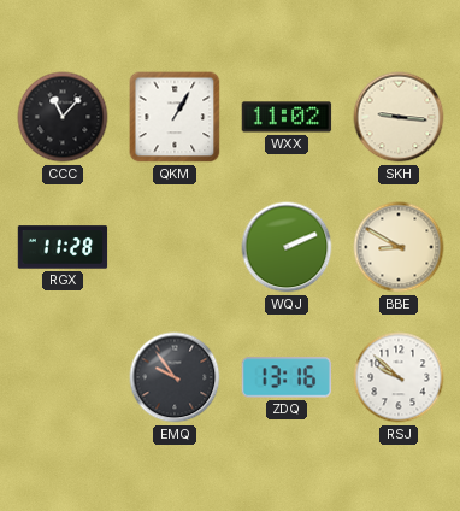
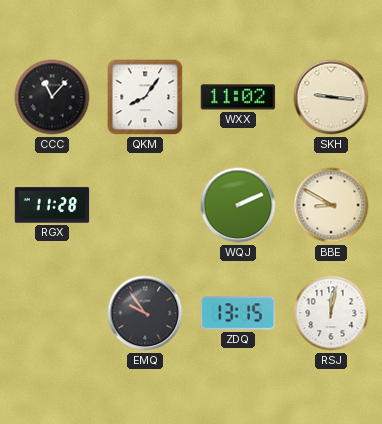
QKM: 1:05 -> 8:06 (145, 97)
ZDQ: 13:16 -> 13:15 (238, 313)
RSJ: 9:52 -> 12:02 (331, 313)
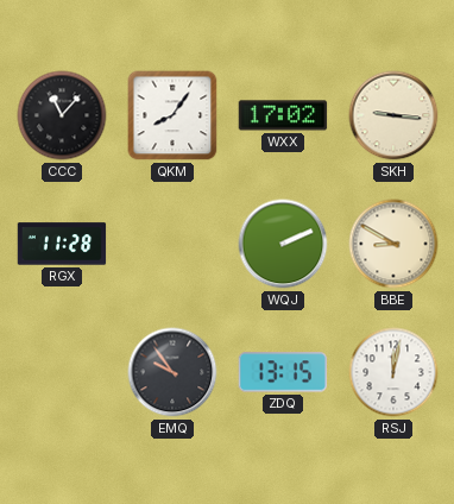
WXX: 11:02 -> 17:02 (283, 115)
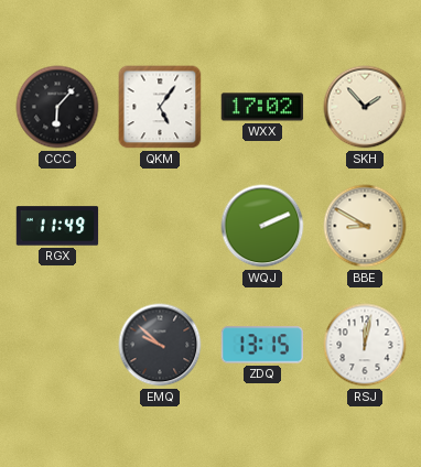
CCC: 11:07 -> 6:07 (57, 107)
QKM: 8:06 -> 5:06 (160, 107)
SKH: 9:16 -> 1:53 (365, 107)
RGX: 11:28 -> 11:49 (57, 226)
EMQ: 9:54 -> 9:52 (160, 345)
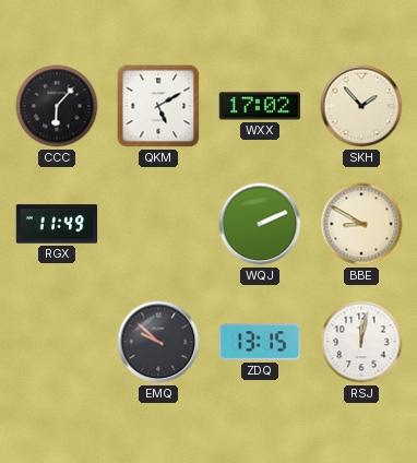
QKM: 5:06 -> 5:10 (158, 106)
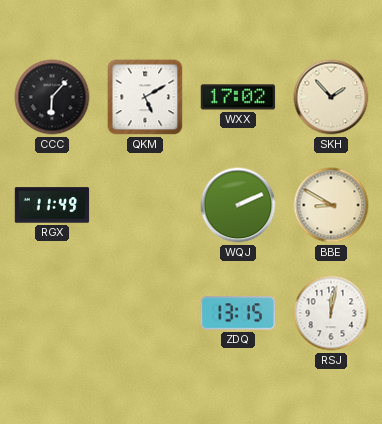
EMQ: 9:52 -> none (158, 342)
